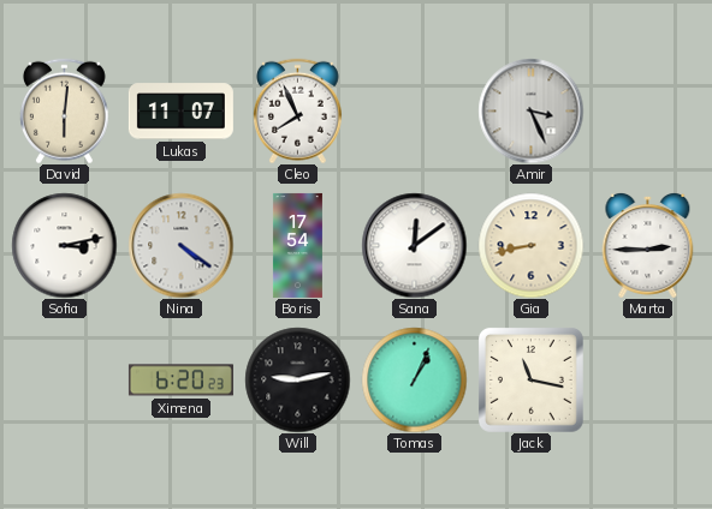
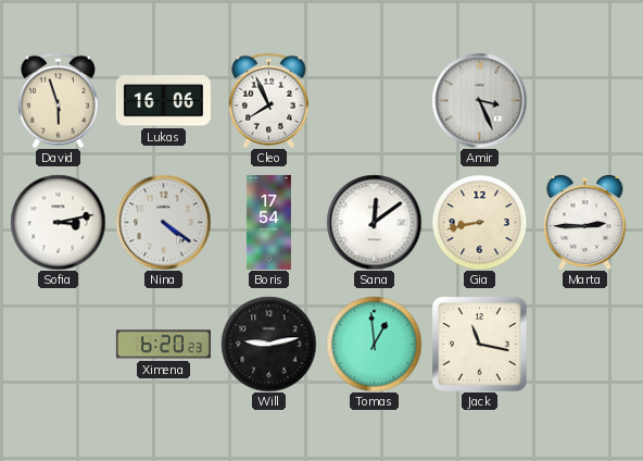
David: 6:01 -> 5:57 (58, 100)
Lukas: 11:07 -> 16:06 (163, 101)
Tomas: 1:04 -> 12:59 (374, 344)
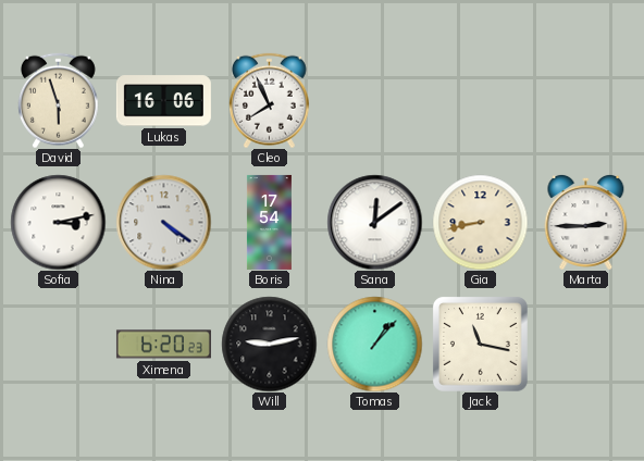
Amir: 3:26 -> none (479, 100)
Tomas: 12:59 -> 1:07 (374, 344)
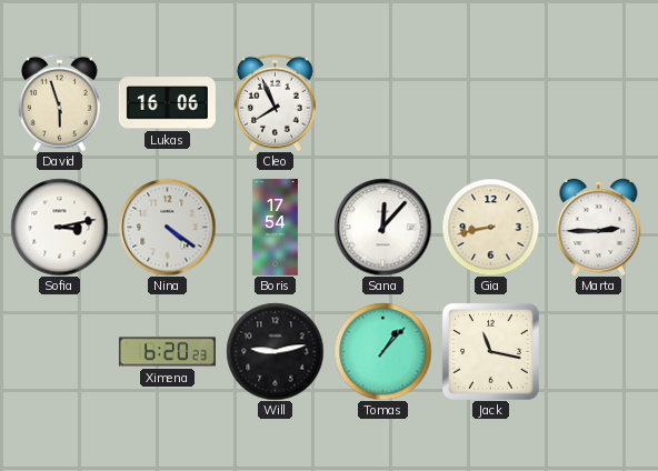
Sana: 12:09 -> 12:07 (382, 227)
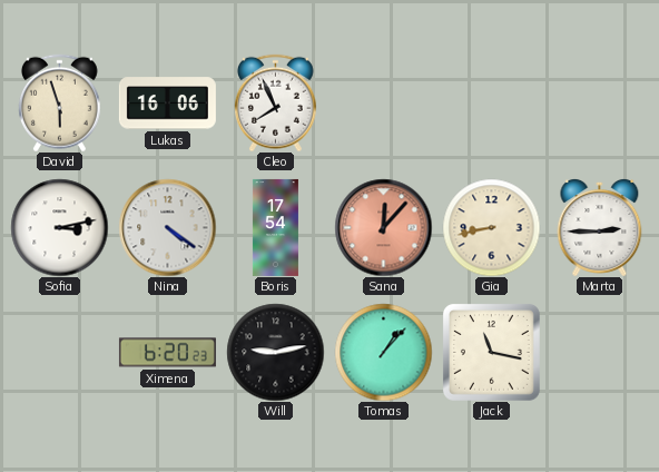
Sana dial: white -> salmon (383, 227)
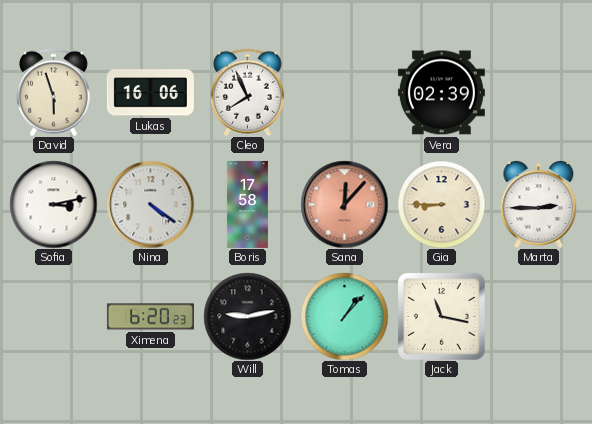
Vera: none -> 02:39 (441, 93)
Boris: 17:54 -> 17:58 (247, 204)
Gia: 8:43 -> 8:45 (441, 204)
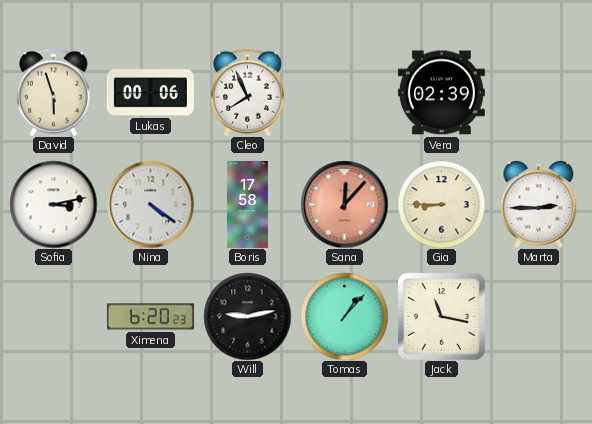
Lukas: 16:06 -> 00:06 (150, 93)
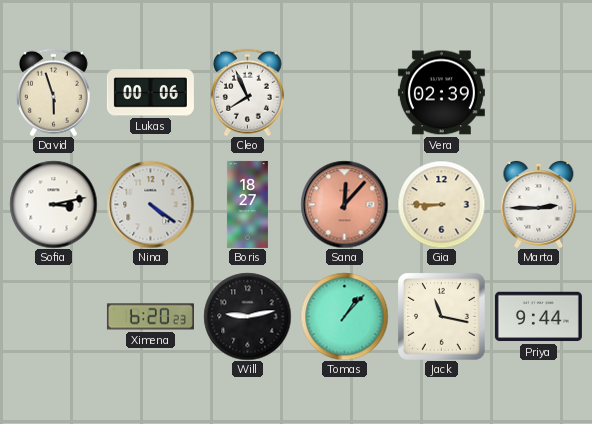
Boris: 17:58 -> 18:27 (247, 204)
Priya: none -> 9:44 (538, 317)
